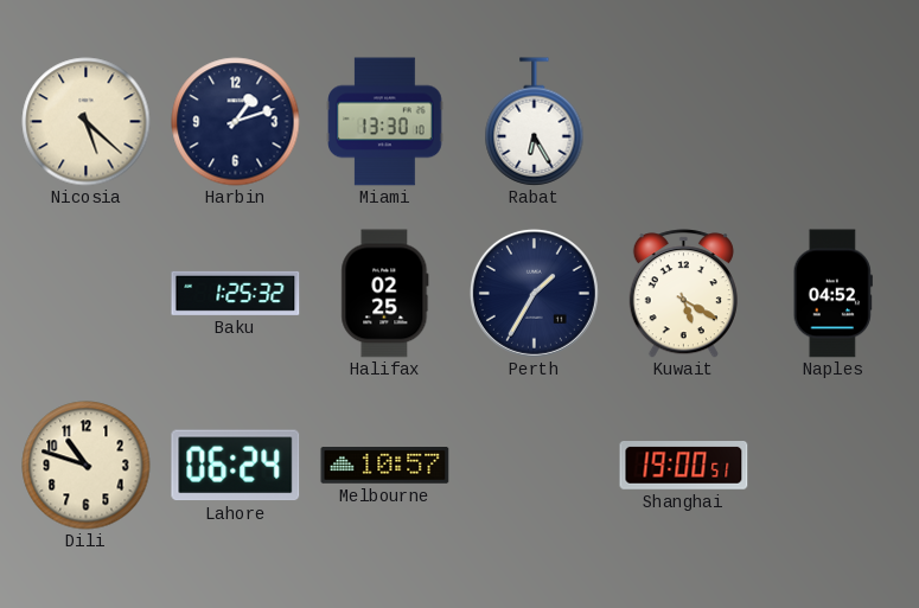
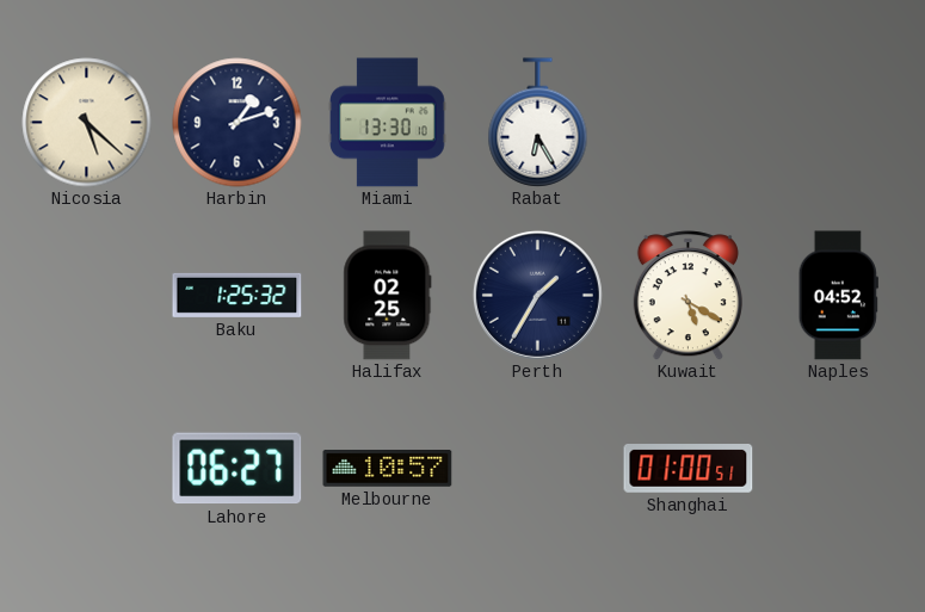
Dili: 10:48 -> none (87, 466)
Lahore: 06:24 -> 06:27 (238, 469)
Shanghai: 19:00 -> 01:00 (689, 469)
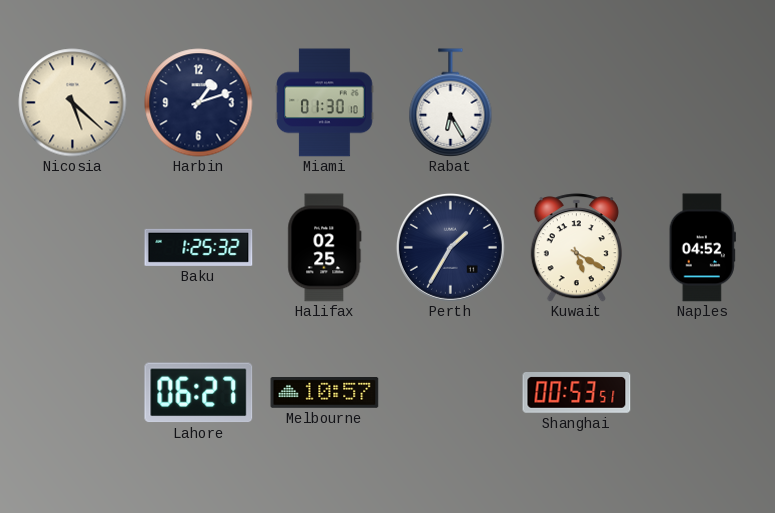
Miami: 13:30 -> 01:30 (325, 103)
Shanghai: 01:00 -> 00:53 (577, 393)
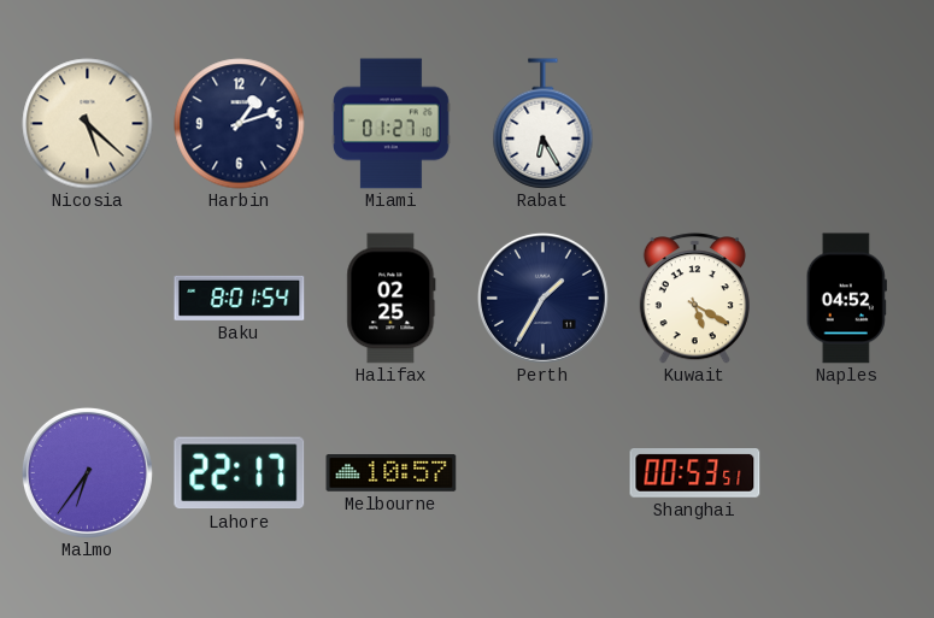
Miami: 01:30 -> 01:27 (392, 124)
Baku: 1:25 -> 8:01 (240, 298)
Malmo: none -> 6:36 (87, 472)
Lahore: 06:27 -> 22:17 (240, 473)
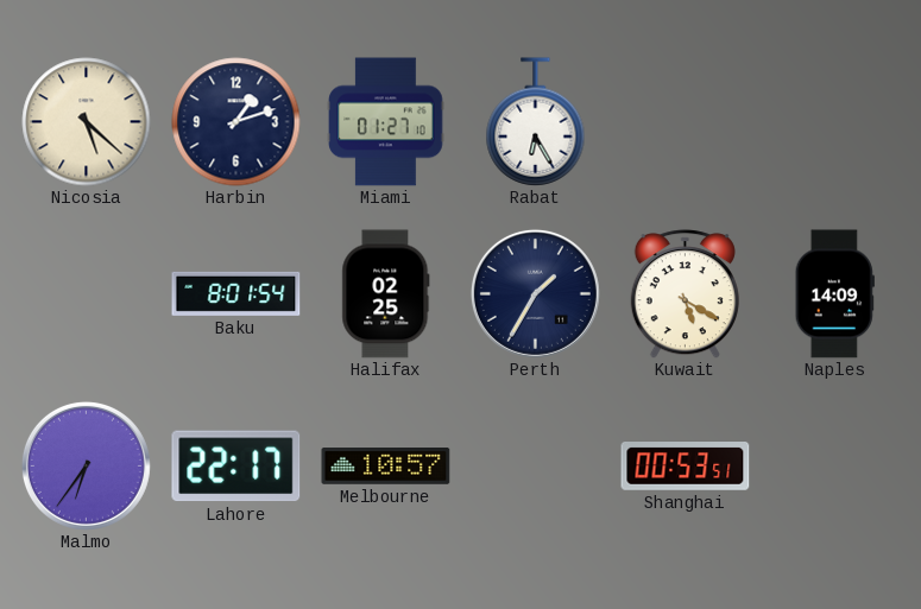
Naples: 04:52 -> 14:09 (834, 294)
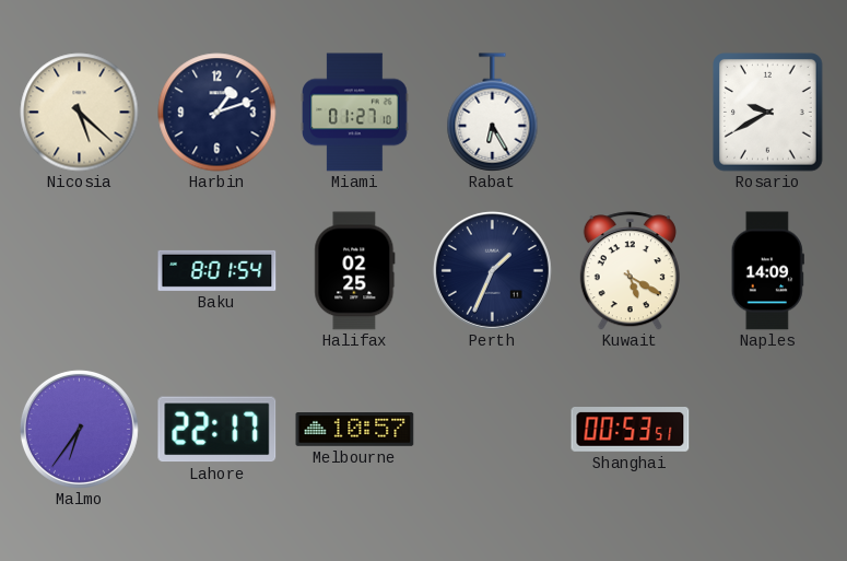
Rosario: none -> 9:40 (768, 113)
Perth: 1:35 -> 1:34 (492, 270)
